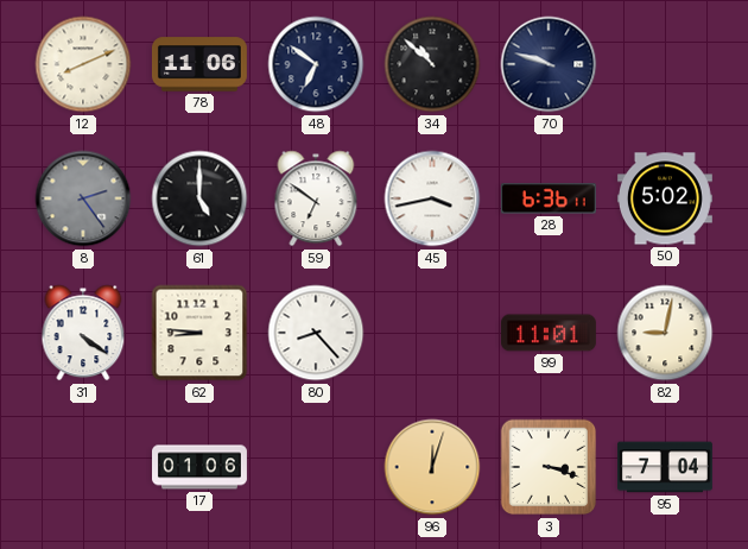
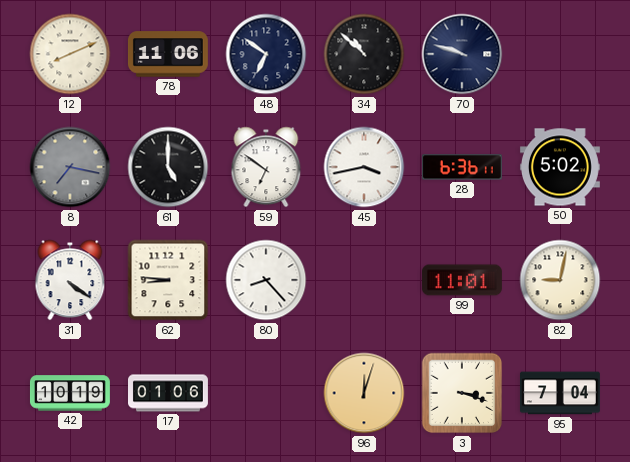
8: 2:24 -> 7:17 (70, 167)
42: none -> 10:19 (70, 393)
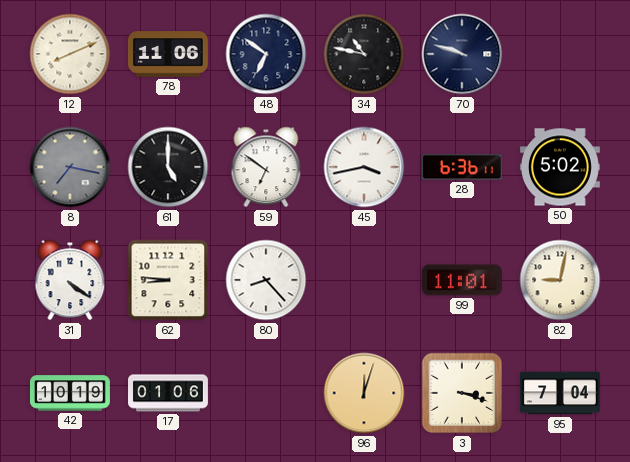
34: 10:52 -> 10:47 (364, 54)
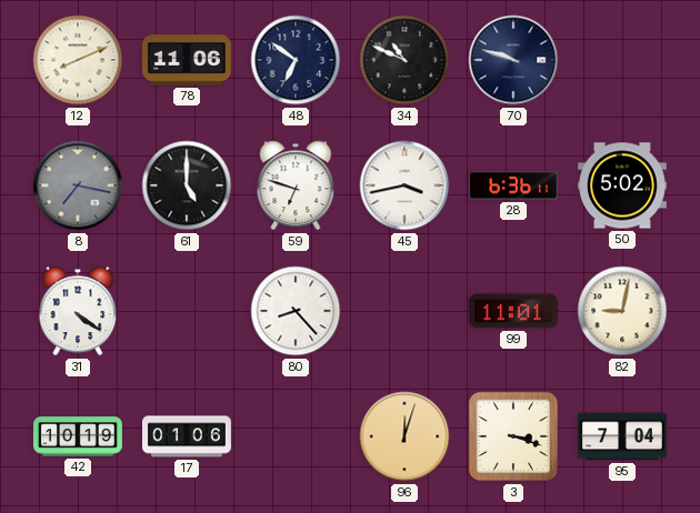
34: 10:47 -> 10:49 (404, 60)
59: 6:51 -> 6:48 (296, 185)
62: 8:46 -> none (168, 280)
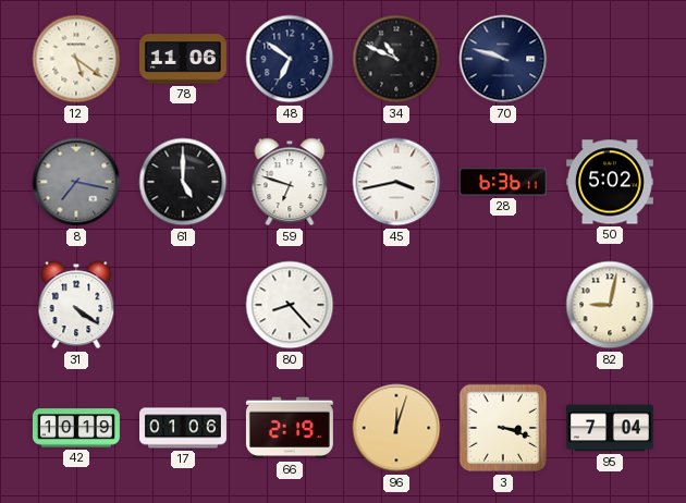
12: 8:11 -> 5:21 (76, 59)
99: 11:01 -> none (513, 311)
66: none -> 2:19 (290, 428)
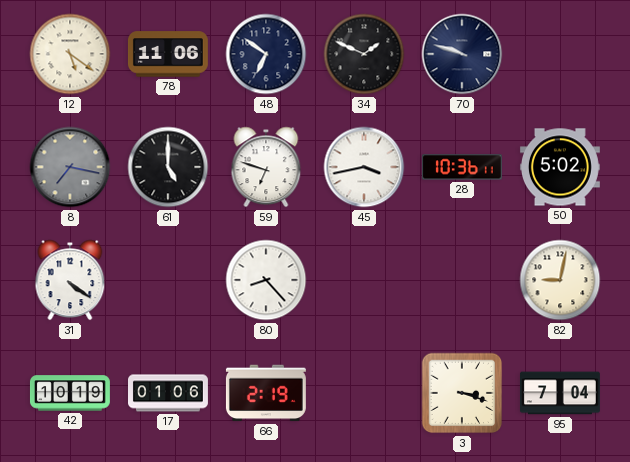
34: 10:49 -> 1:49 (364, 54)
28: 6:36 -> 10:36 (462, 167)
96: 12:03 -> none (396, 428)
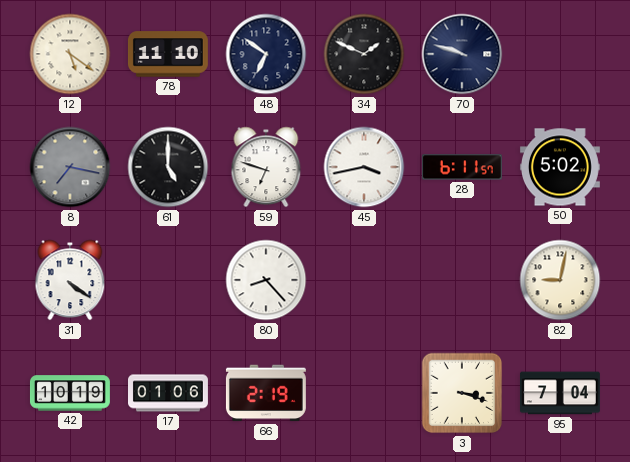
78: 11:06 -> 11:10 (168, 54)
28: 10:36 -> 6:11 (462, 167)
